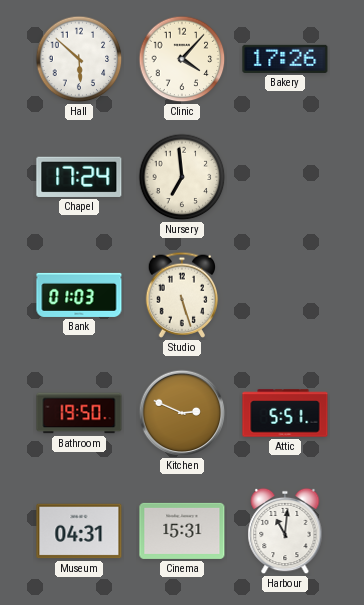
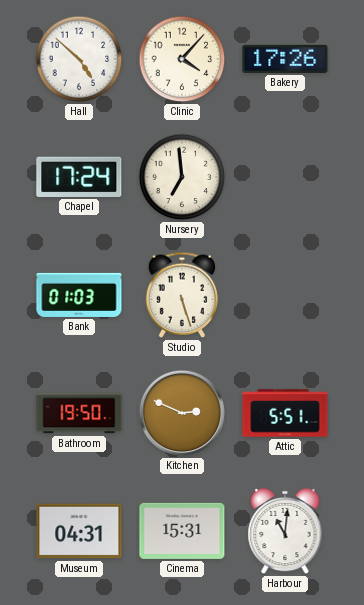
Hall: 5:52 -> 4:52 (79, 59)
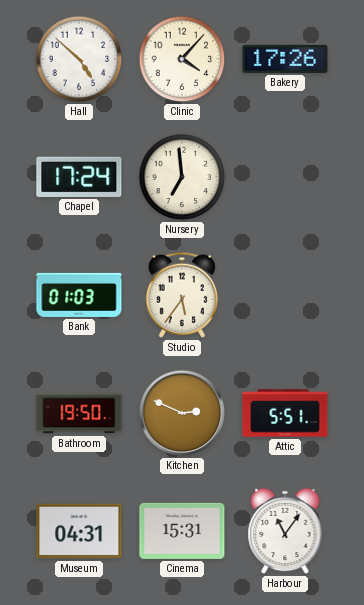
Studio: 5:27 -> 5:36 (182, 295)
Harbour: 11:01 -> 11:06 (285, 531)
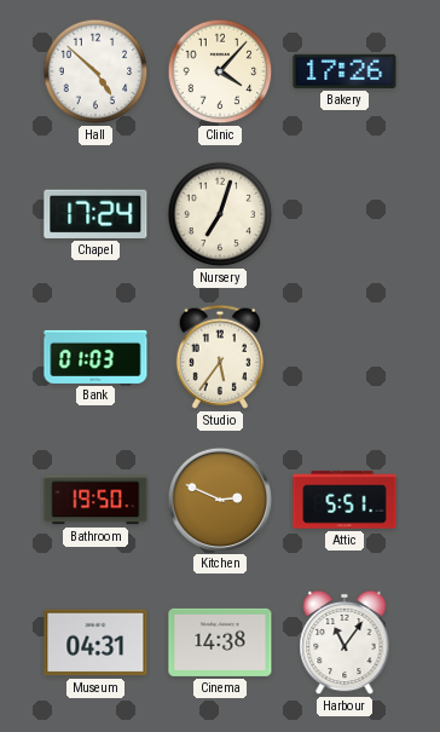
Nursery: 6:59 -> 7:03 (220, 214)
Cinema: 15:31 -> 14:38 (220, 642)
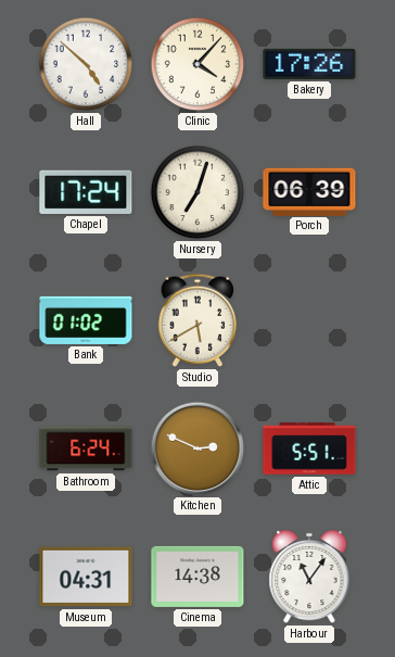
Porch: none -> 06:39 (309, 191)
Bank: 01:03 -> 01:02 (86, 320)
Studio: 5:36 -> 5:40 (197, 320)
Bathroom: 19:50 -> 6:24 (86, 448)
